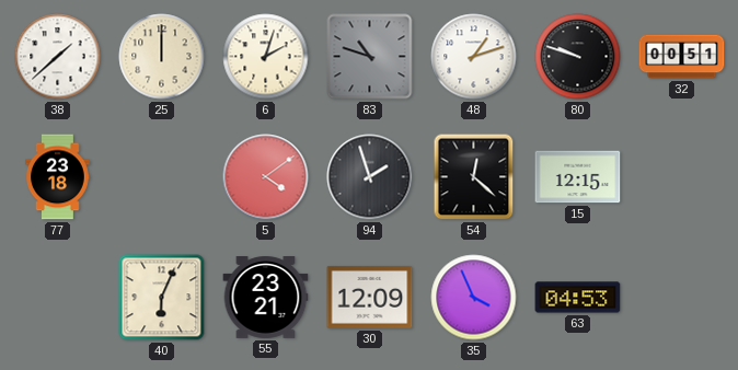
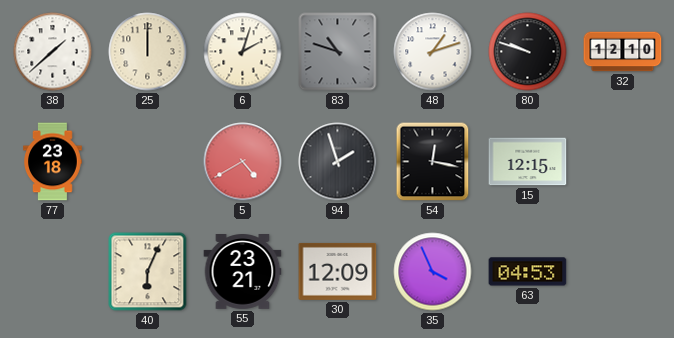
32: 00:51 -> 12:10 (623, 52)
5: 4:09 -> 4:40 (243, 162)
54: 12:22 -> 12:17 (433, 162)
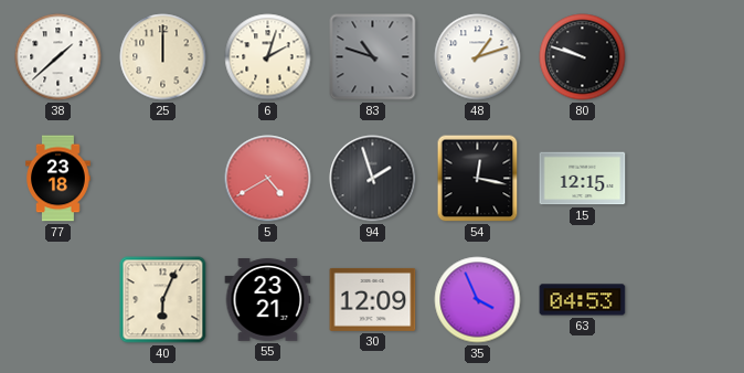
32: 12:10 -> none (623, 52)
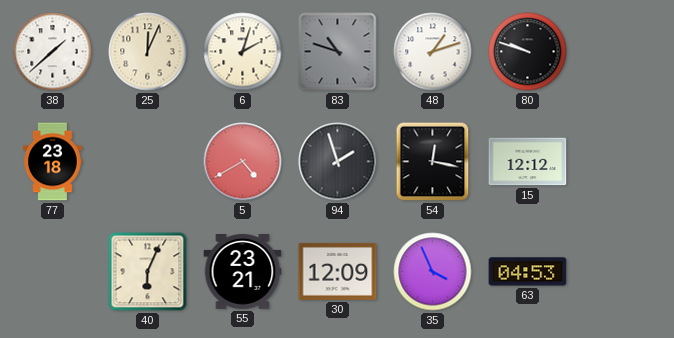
25: 12:00 -> 12:04 (148, 52)
15: 12:15 -> 12:12 (528, 162)
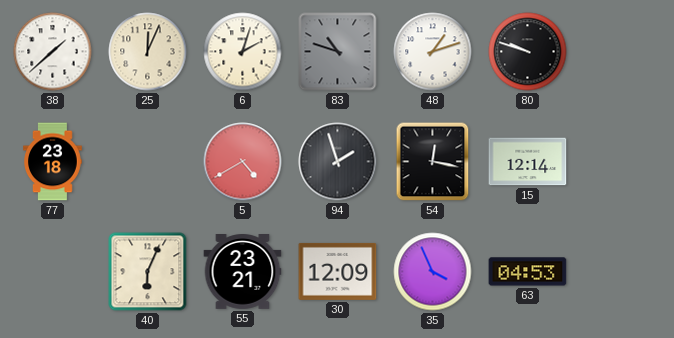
15: 12:12 -> 12:14 (528, 162)
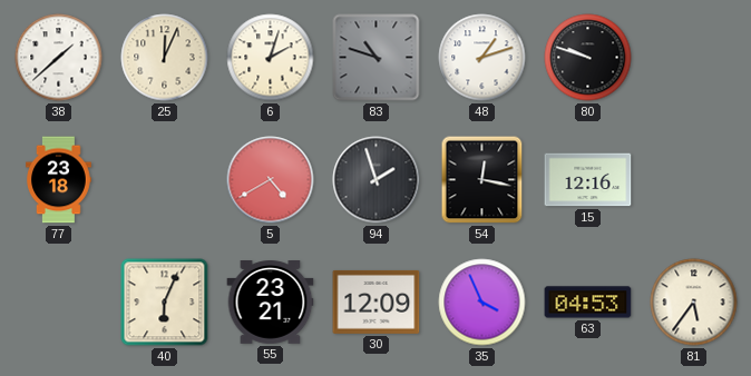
15: 12:14 -> 12:16 (588, 180)
81: none -> 5:36 (694, 303)
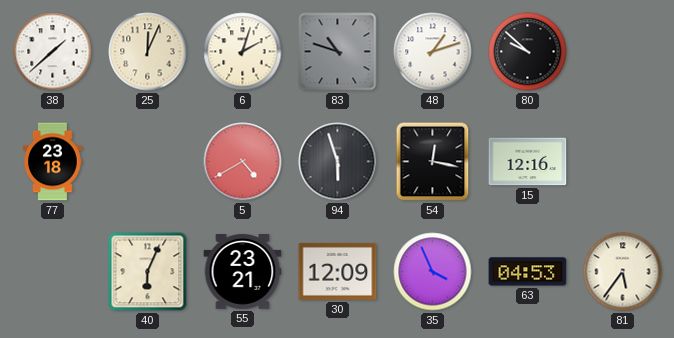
80: 9:48 -> 9:52 (528, 52)
94: 1:57 -> 5:57 (338, 162)
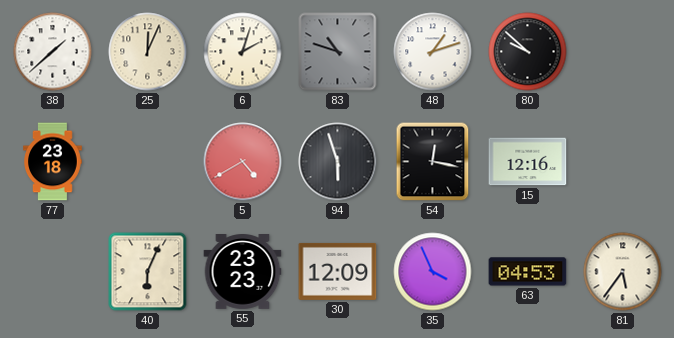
55: 23:21 -> 23:23 (243, 272)
